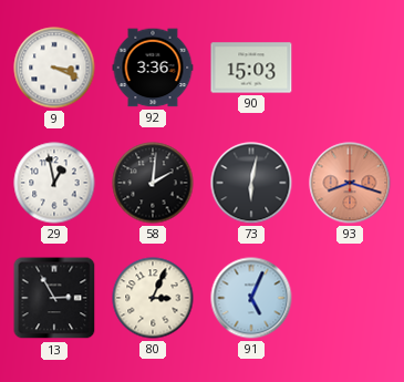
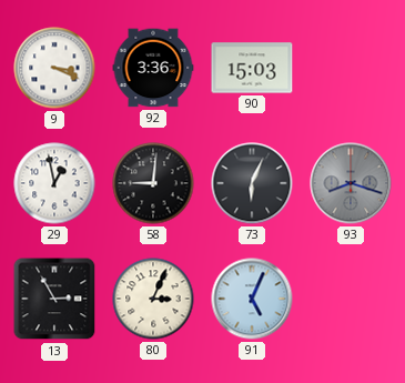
58: 2:01 -> 9:01 (153, 183)
73: 6:02 -> 6:04 (252, 183)
93 dial: salmon -> grey (351, 183)
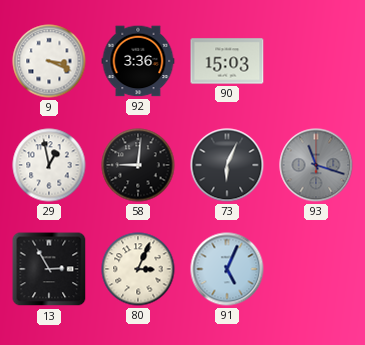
93: 8:18 -> 11:18 (316, 165)
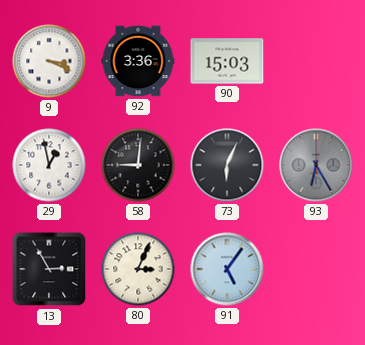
93: 11:18 -> 6:25 (316, 165)
91: 5:04 -> 5:06 (227, 269)
